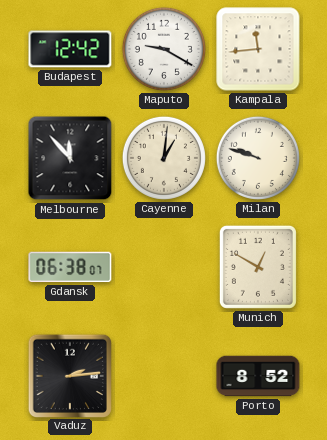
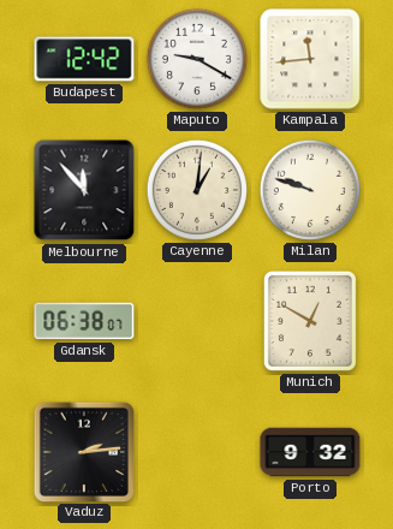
Porto: 8:52 -> 9:32 (310, 452)
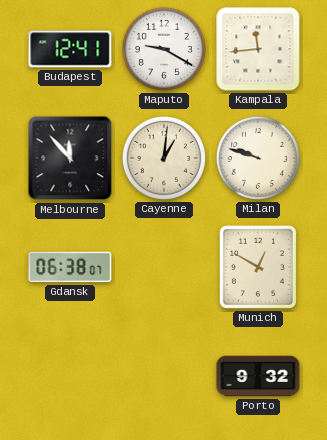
Budapest: 12:42 -> 12:41 (70, 49)
Vaduz: 2:14 -> none (83, 451)
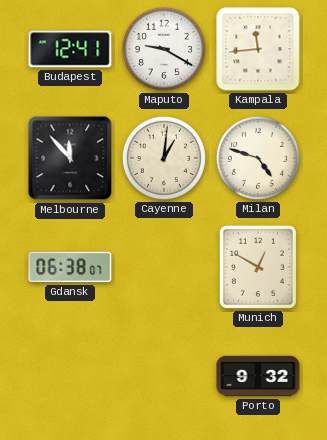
Milan: 9:48 -> 4:48 (258, 158)
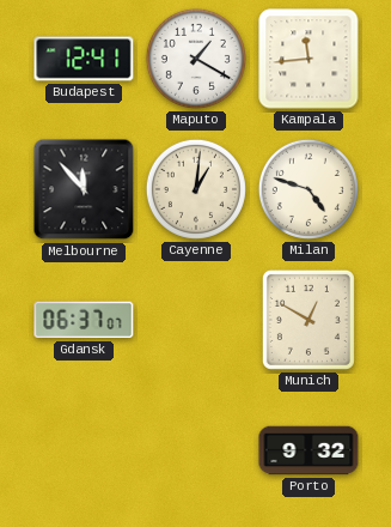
Maputo: 9:20 -> 1:20 (196, 59)
Gdansk: 06:38 -> 06:37 (84, 320)
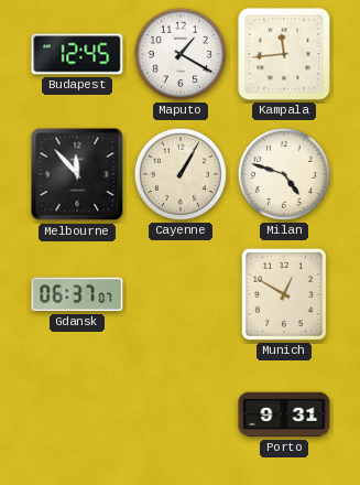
Budapest: 12:41 -> 12:45 (77, 54)
Cayenne: 1:01 -> 1:05 (181, 174)
Porto: 9:32 -> 9:31 (284, 414)
